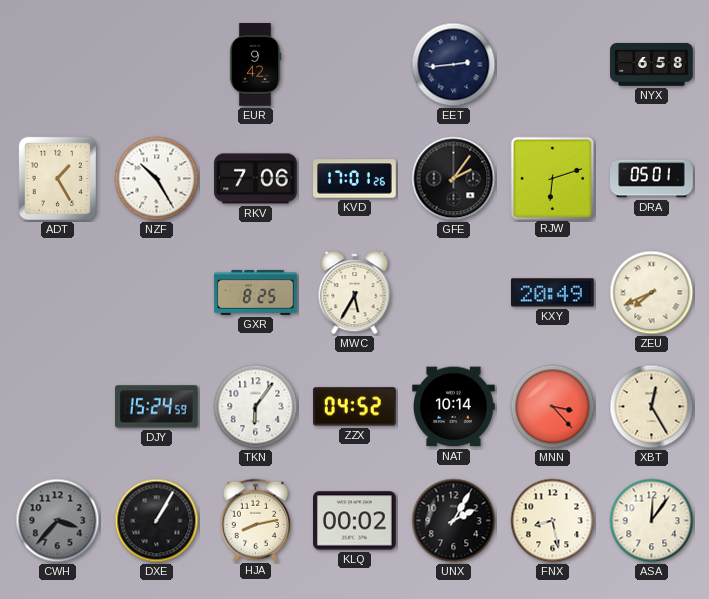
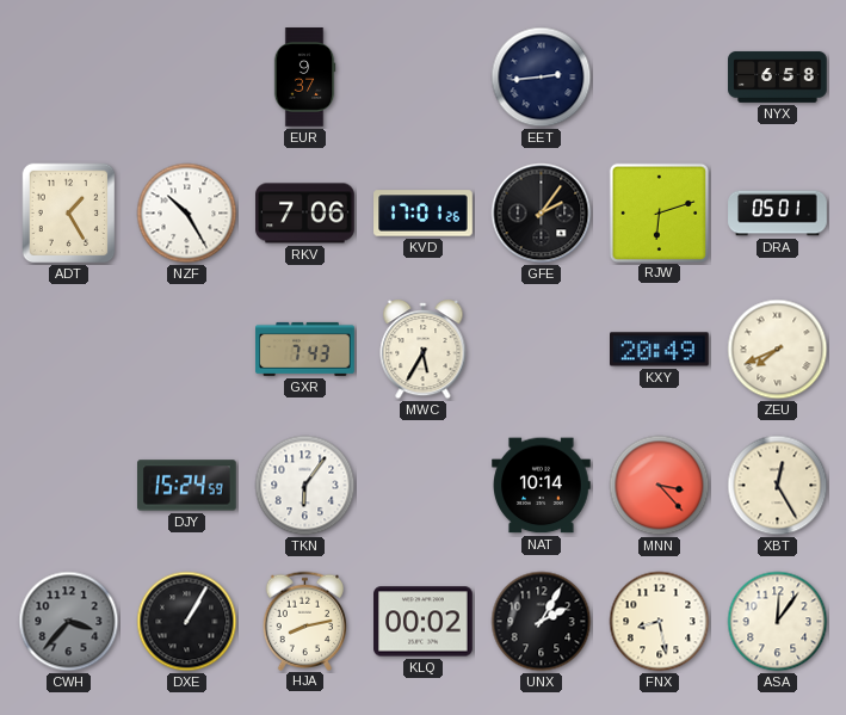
EUR: 9:42 -> 9:37 (304, 78)
GXR: 8:25 -> 7:43 (305, 349)
ZZX: 04:52 -> none (355, 407)
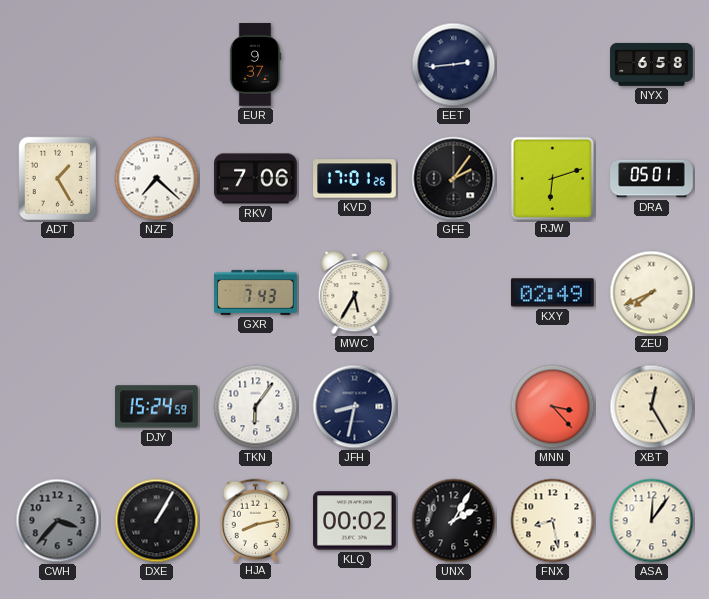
NZF: 10:25 -> 7:22 (157, 179)
KXY: 20:49 -> 02:49 (553, 293)
JFH: none -> 8:32 (355, 407)
NAT: 10:14 -> none (542, 486)
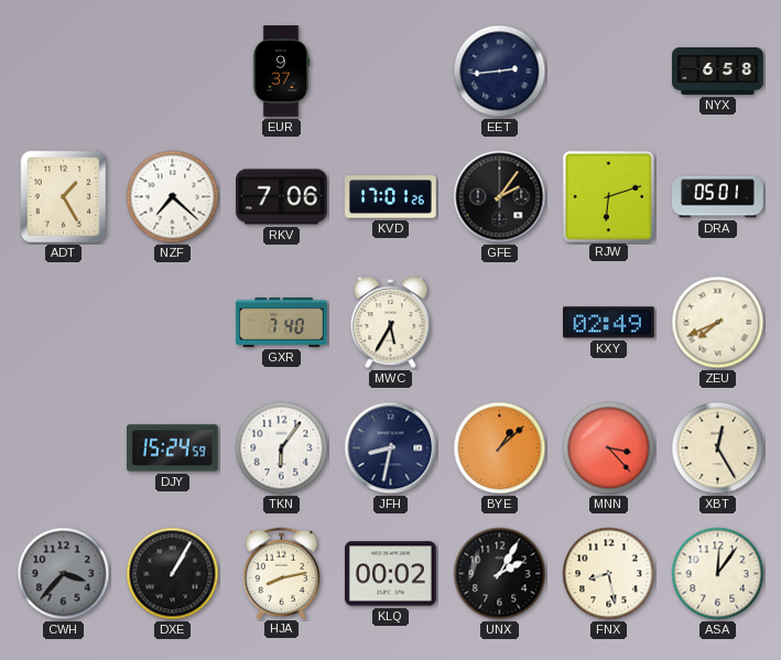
GXR: 7:43 -> 7:40 (282, 322)
BYE: none -> 1:08 (500, 448)
